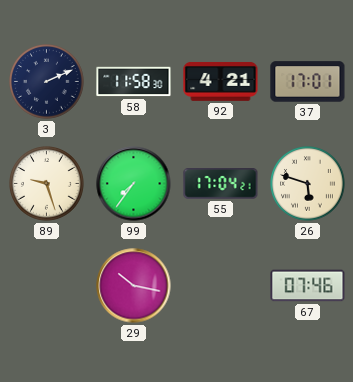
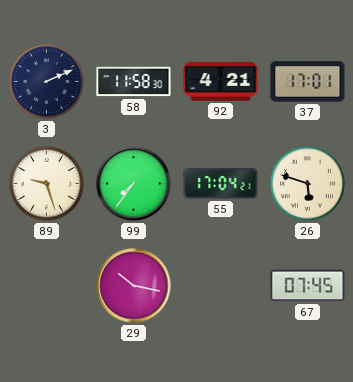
67: 07:46 -> 07:45 (308, 286)
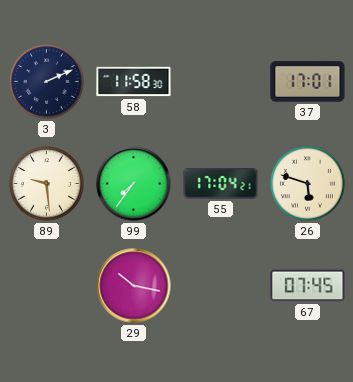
92: 4:21 -> none (221, 82)
89: 9:27 -> 9:29 (47, 184)
